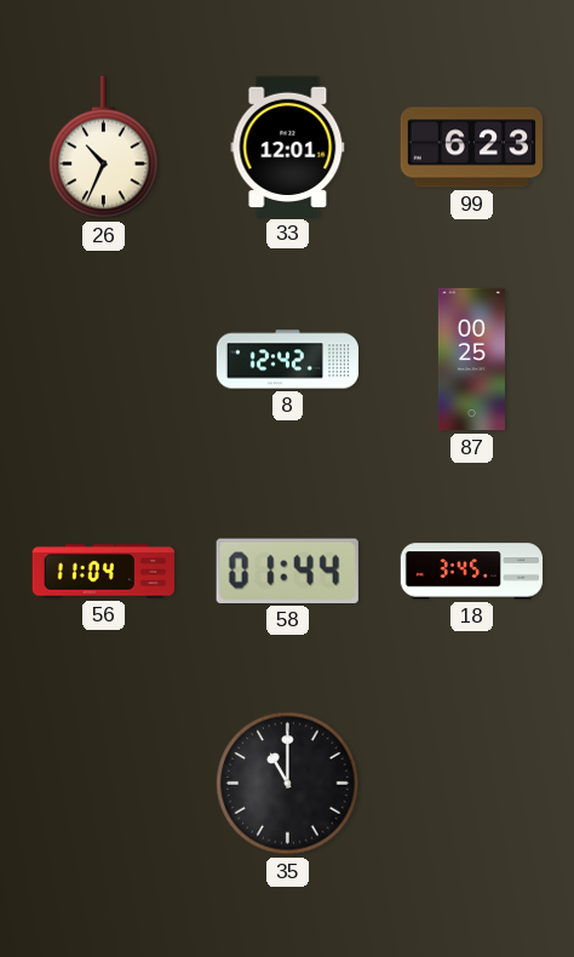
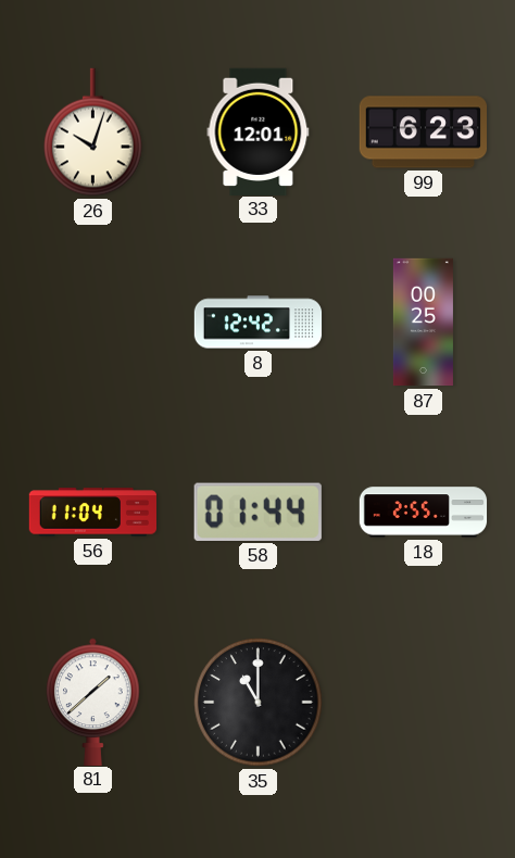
26: 10:34 -> 10:03 (93, 133)
18: 3:45 -> 2:55 (424, 513)
81: none -> 1:38 (93, 702)
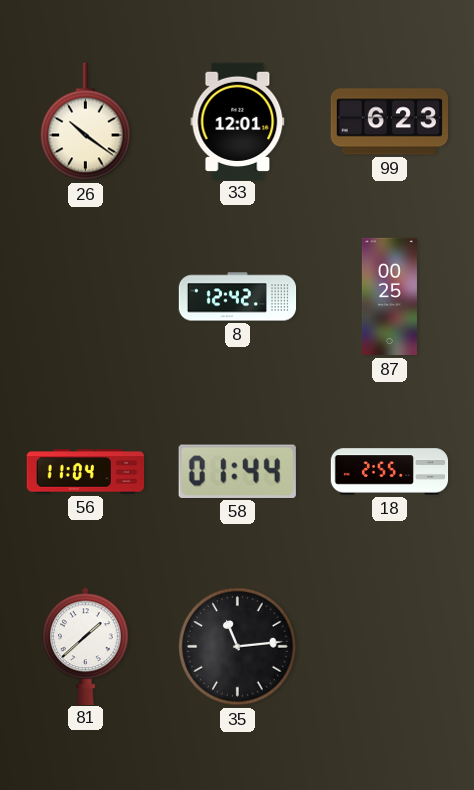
26: 10:03 -> 10:21 (86, 122)
35: 11:00 -> 11:14 (238, 647)
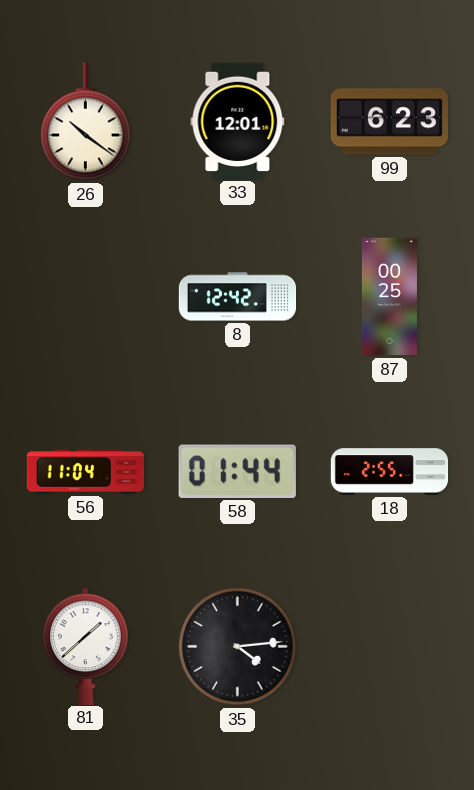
35: 11:14 -> 4:14 (238, 647)
